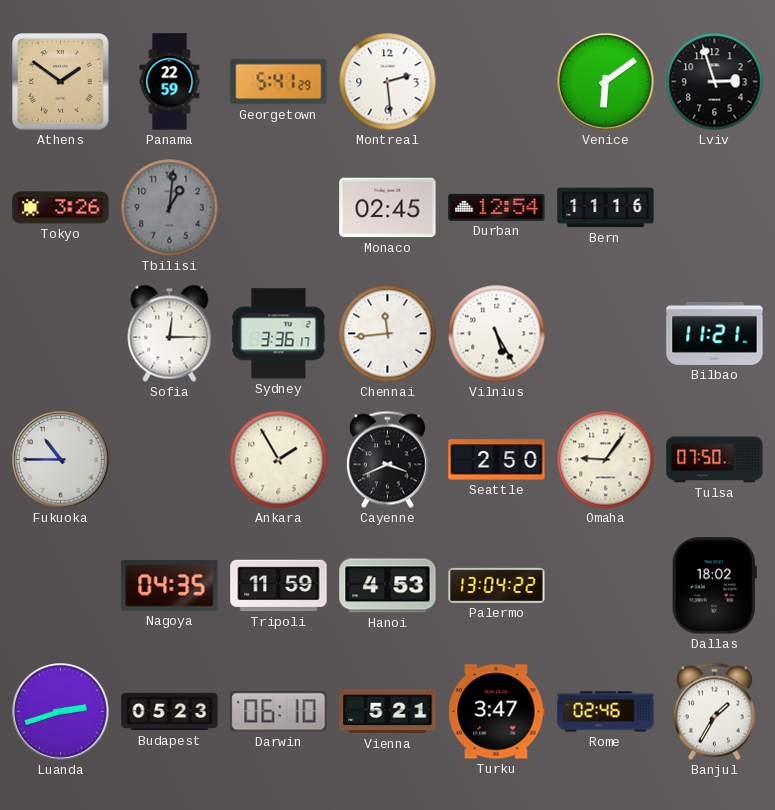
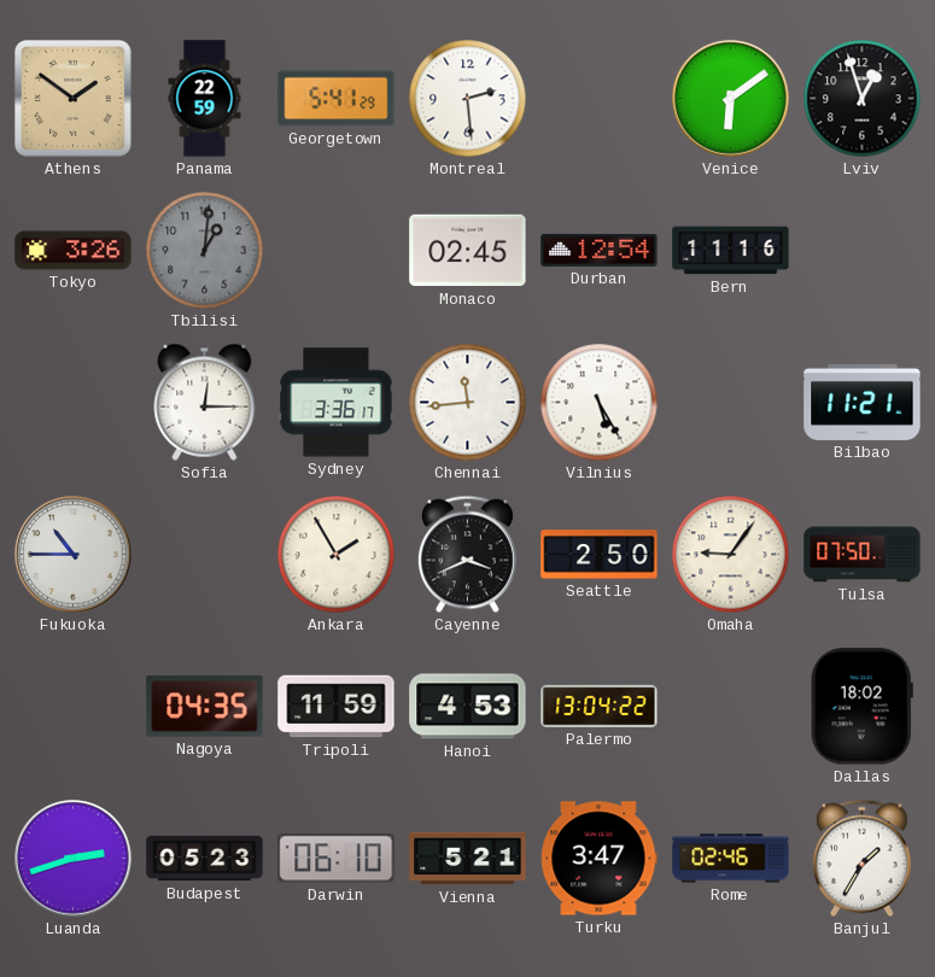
Lviv: 2:57 -> 12:57 (863, 99)
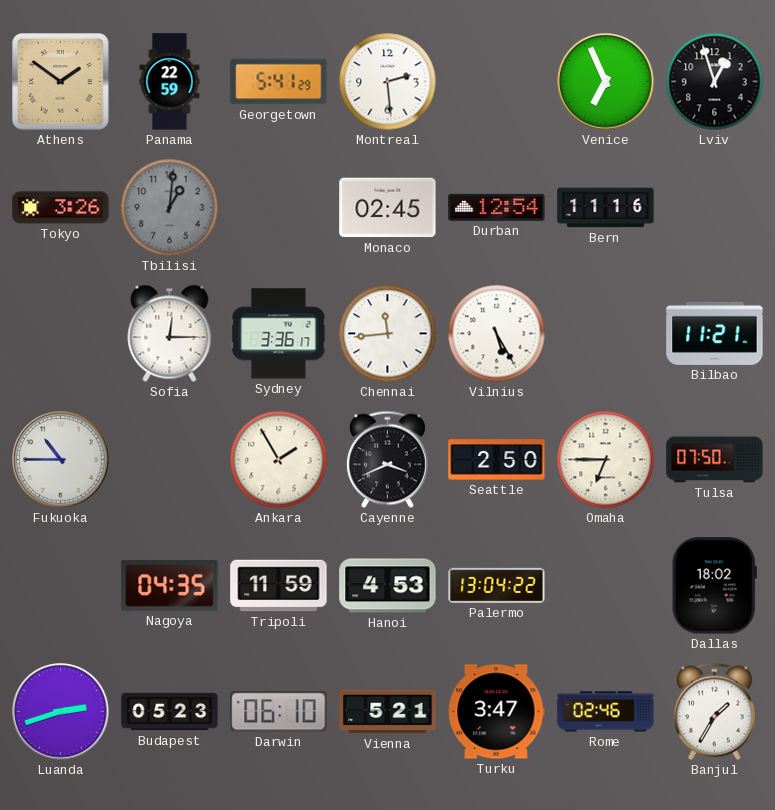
Venice: 6:09 -> 6:56 (606, 82)
Omaha: 9:06 -> 6:45 (606, 460)
